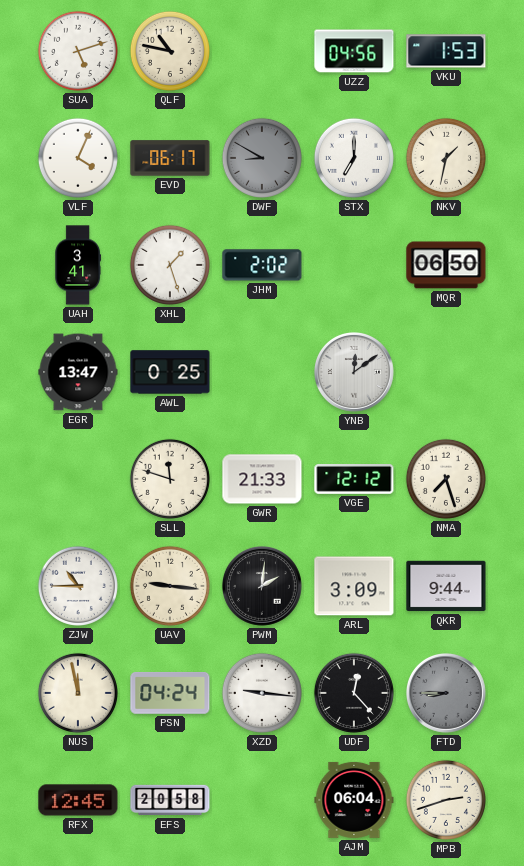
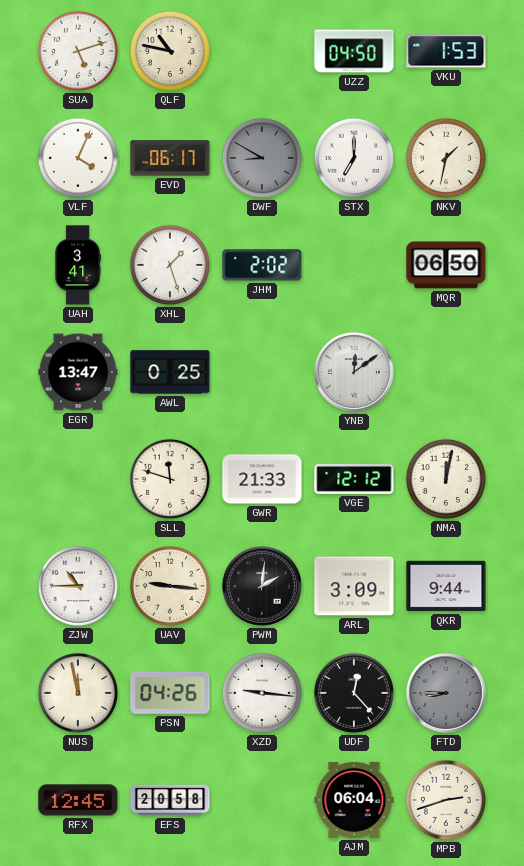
UZZ: 04:56 -> 04:50 (354, 51)
NMA: 7:27 -> 12:02 (446, 479)
PSN: 04:24 -> 04:26 (170, 694)
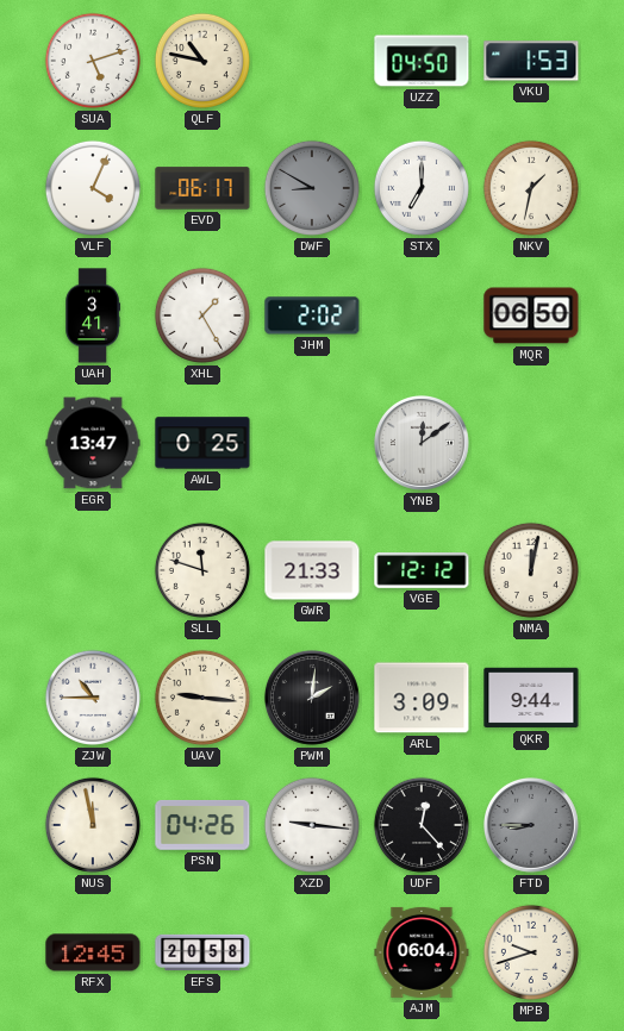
XHL: 1:27 -> 1:25 (202, 315)
MPB: 2:42 -> 9:42 (531, 952)
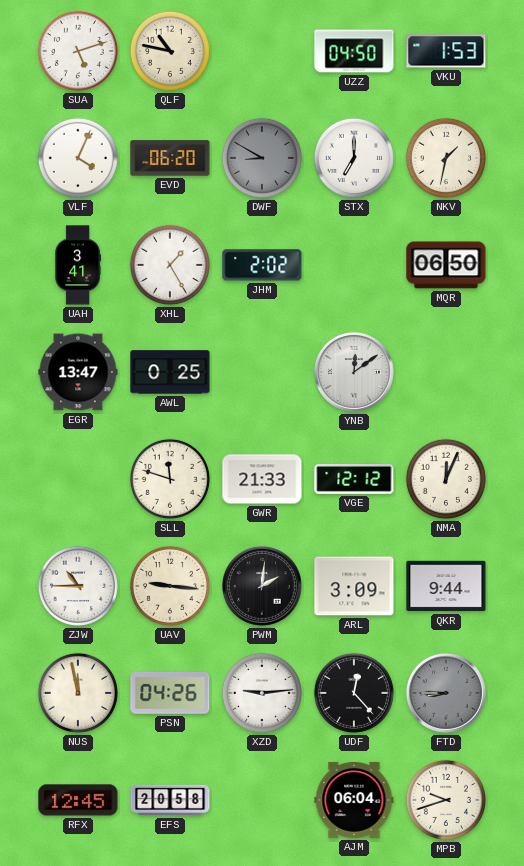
EVD: 06:17 -> 06:20 (170, 158)
NMA: 12:02 -> 12:04 (446, 479)
XZD: 9:16 -> 9:14 (262, 693)
